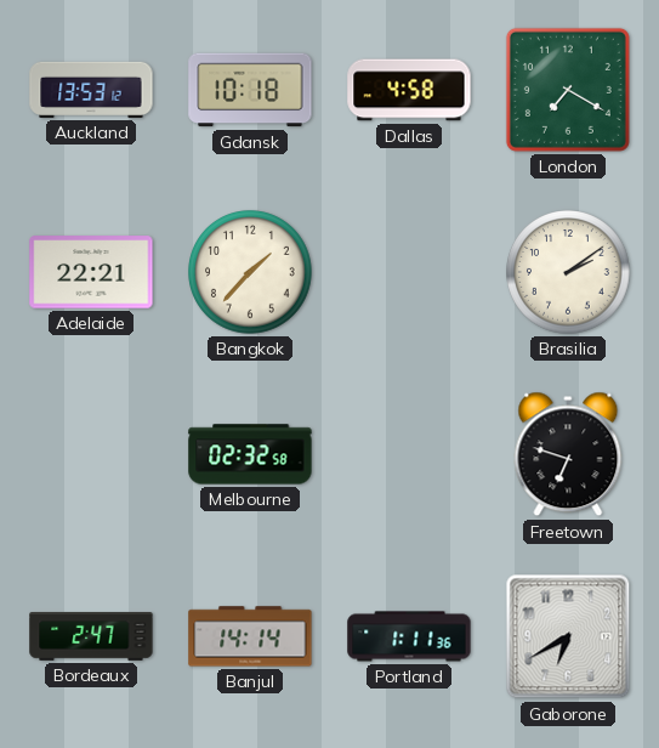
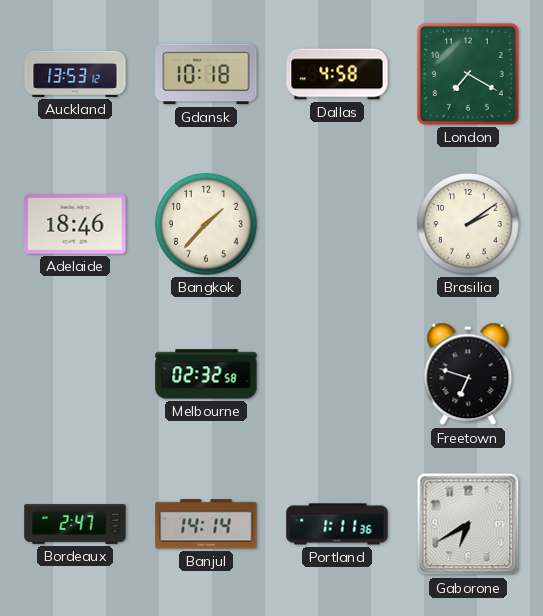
Adelaide: 22:21 -> 18:46 (75, 224)
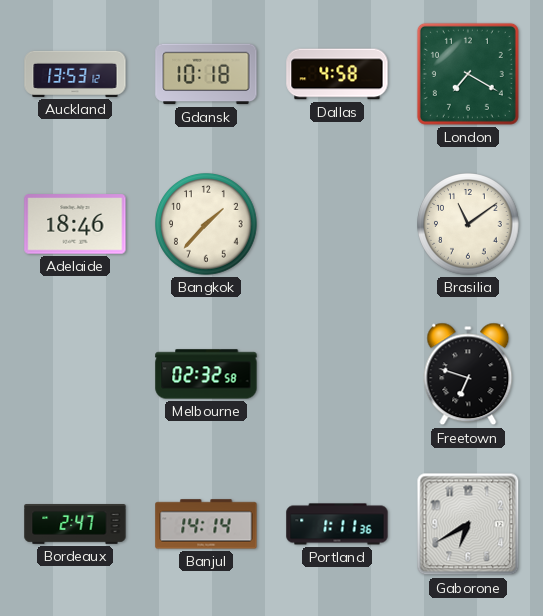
Brasilia: 2:09 -> 11:09 (468, 224)
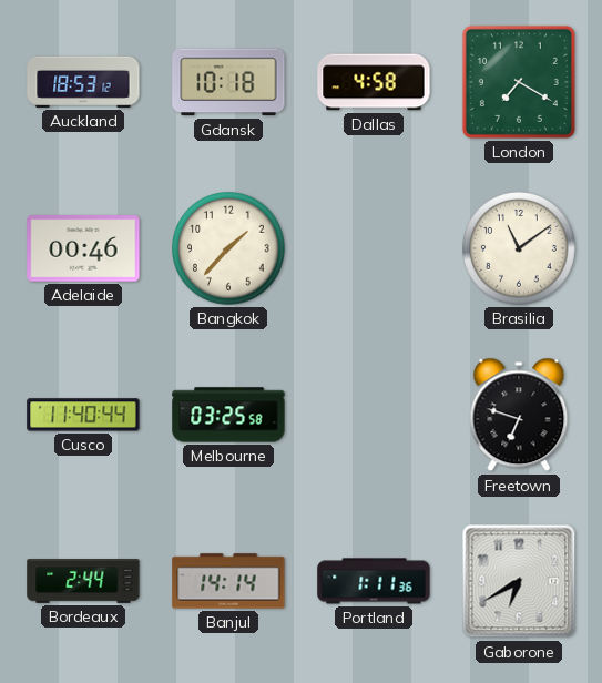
Auckland: 13:53 -> 18:53 (83, 82)
Adelaide: 18:46 -> 00:46 (83, 248)
Cusco: none -> 11:40 (83, 415)
Melbourne: 02:32 -> 03:25 (228, 415)
Bordeaux: 2:47 -> 2:44 (83, 582)
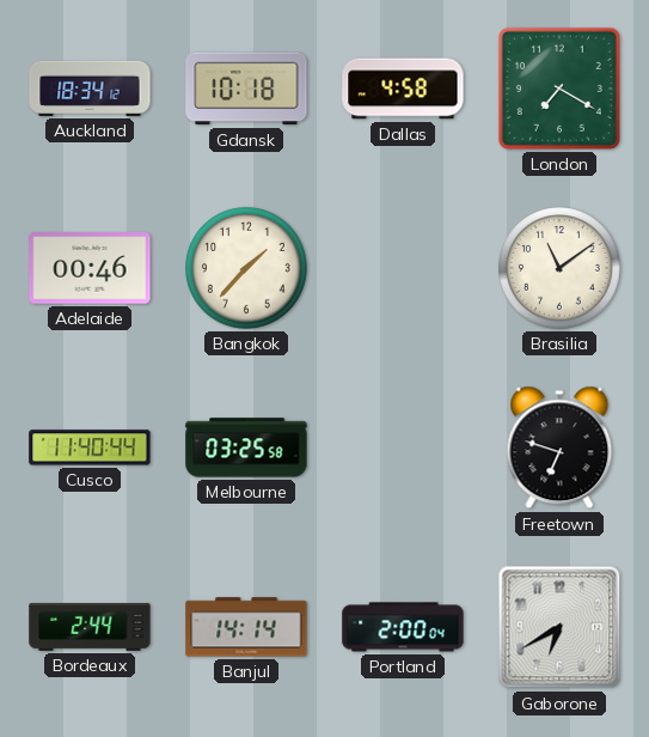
Auckland: 18:53 -> 18:34 (90, 89)
Portland: 1:11 -> 2:00 (403, 627)
